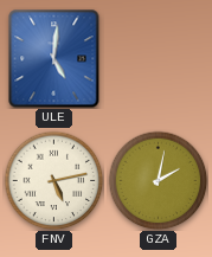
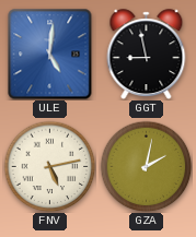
GGT: none -> 8:58 (147, 55)
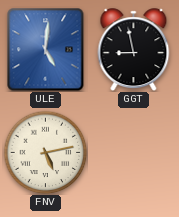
GZA: 2:02 -> none (146, 166)
